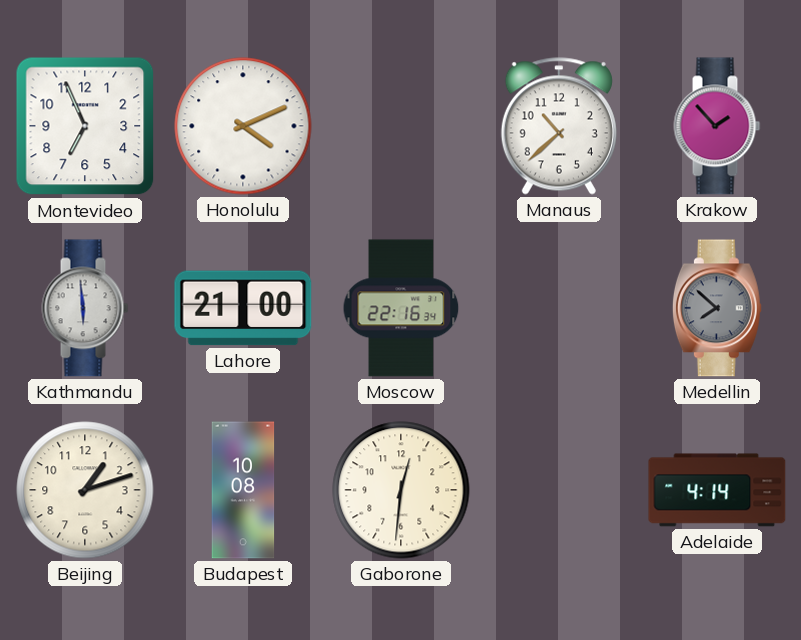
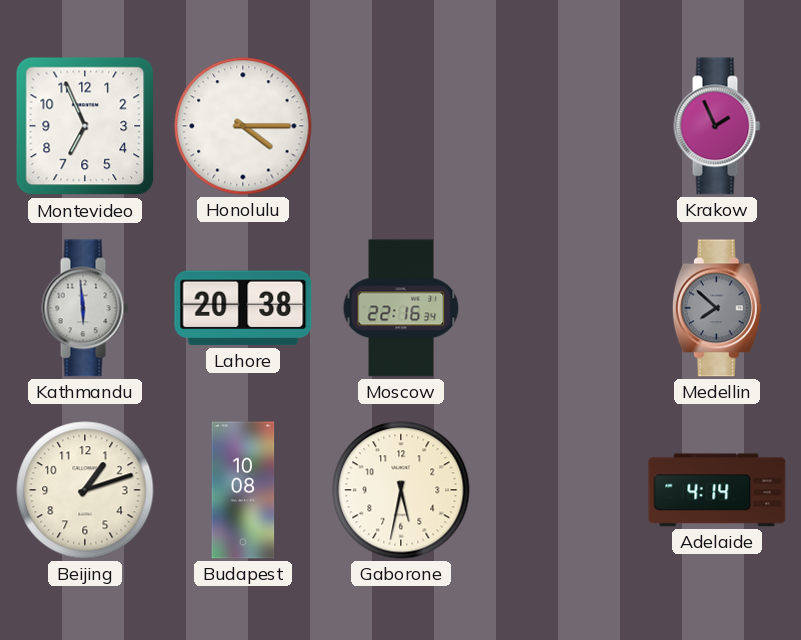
Honolulu: 4:11 -> 4:15 (243, 126)
Manaus: 10:38 -> none (559, 126)
Krakow: 1:53 -> 1:56 (717, 126)
Lahore: 21:00 -> 20:38 (243, 308)
Gaborone: 12:31 -> 5:32 (401, 490)
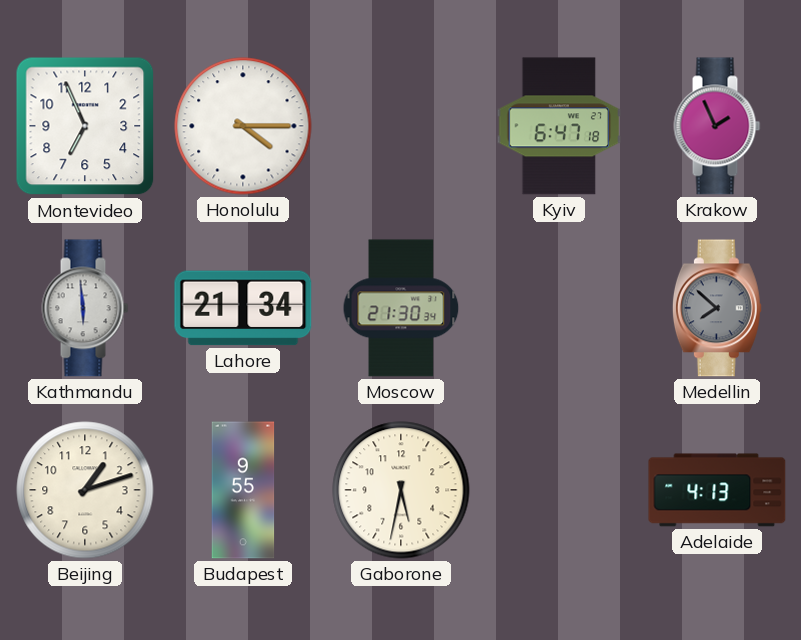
Kyiv: none -> 6:47 (559, 126)
Lahore: 20:38 -> 21:34 (243, 308)
Moscow: 22:16 -> 21:30 (401, 308)
Budapest: 10:08 -> 9:55 (243, 490)
Adelaide: 4:14 -> 4:13 (717, 490)
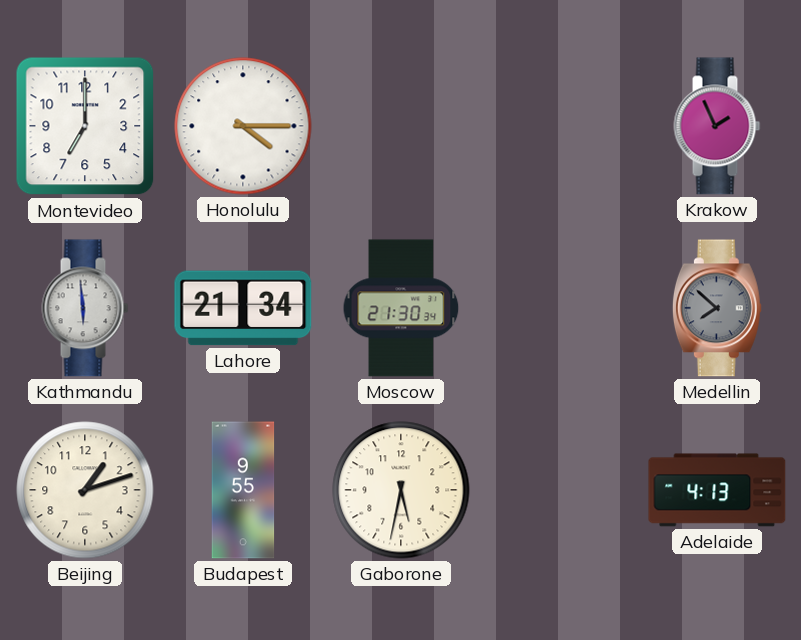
Montevideo: 6:56 -> 7:00 (85, 126)
Kyiv: 6:47 -> none (559, 126)
